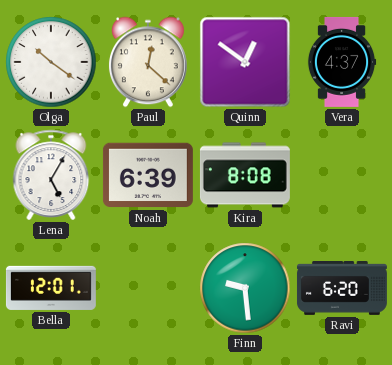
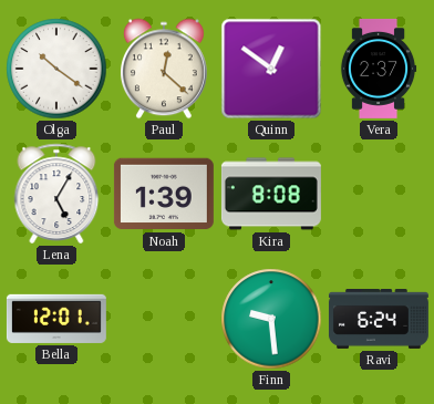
Vera: 4:37 -> 2:37 (379, 69)
Noah: 6:39 -> 1:39 (164, 194)
Ravi: 6:20 -> 6:24 (379, 320)
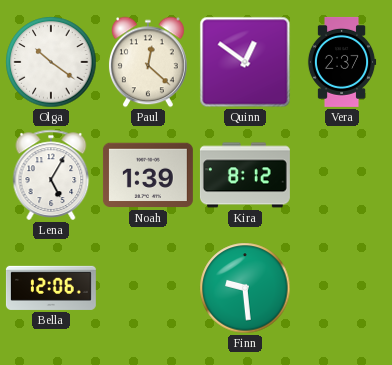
Kira: 8:08 -> 8:12 (245, 175)
Bella: 12:01 -> 12:06 (51, 288)
Ravi: 6:24 -> none (379, 320)
